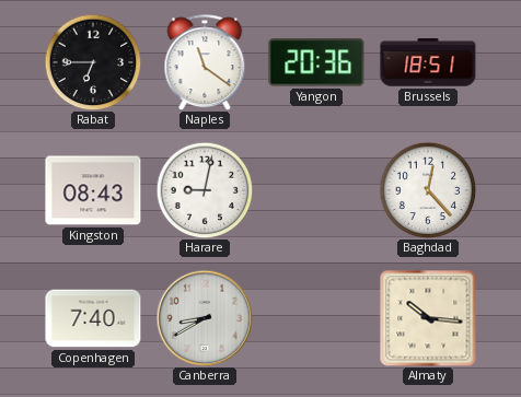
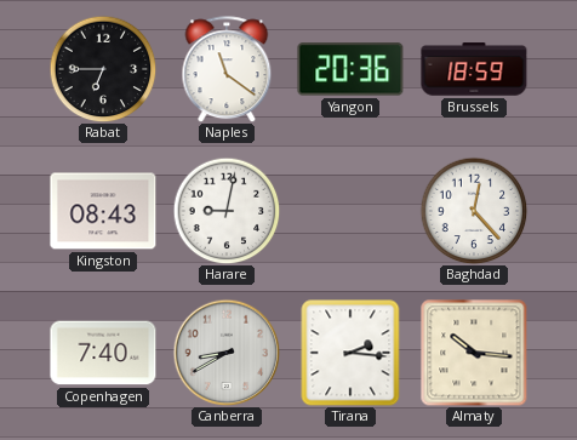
Brussels: 18:51 -> 18:59 (474, 69)
Tirana: none -> 2:16 (350, 353)
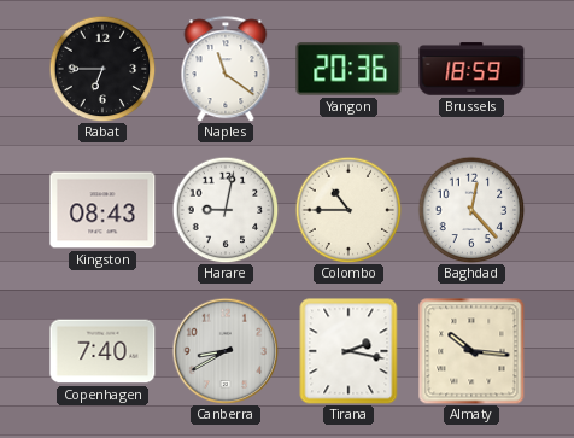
Colombo: none -> 10:45 (348, 210)
Tirana: 2:16 -> 2:17 (348, 351)
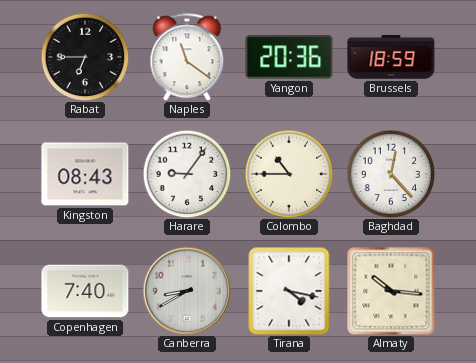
Harare: 9:02 -> 9:06 (187, 174)
Tirana: 2:17 -> 4:17 (289, 291)
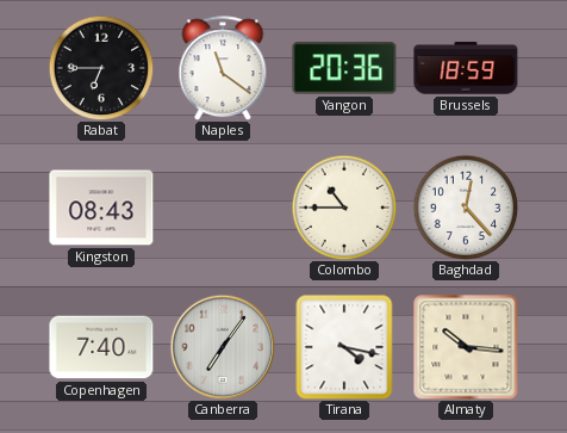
Harare: 9:06 -> none (187, 174)
Canberra: 8:40 -> 7:06 (223, 347)
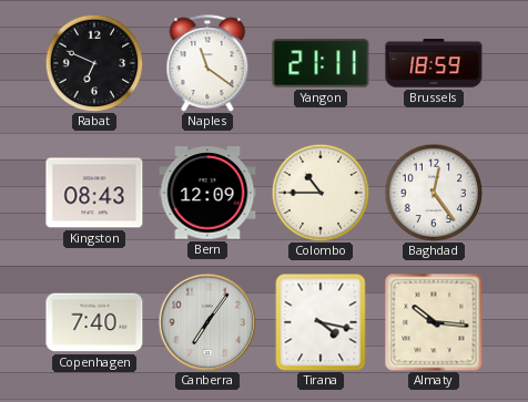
Rabat: 6:45 -> 6:49 (94, 63)
Yangon: 20:36 -> 21:11 (321, 63)
Bern: none -> 12:09 (207, 193)
Baghdad: 12:23 -> 12:24 (434, 193)
